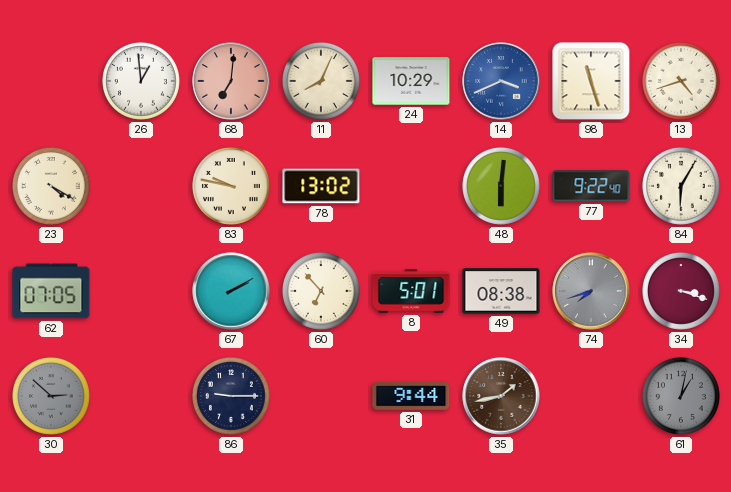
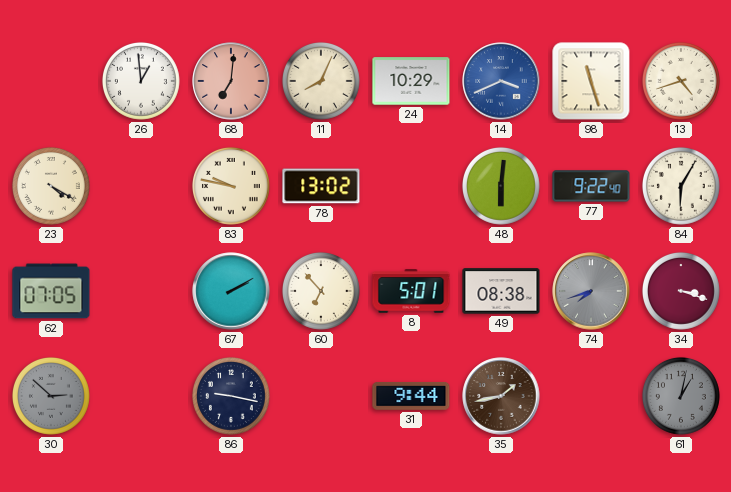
86: 9:15 -> 9:17 (231, 396)
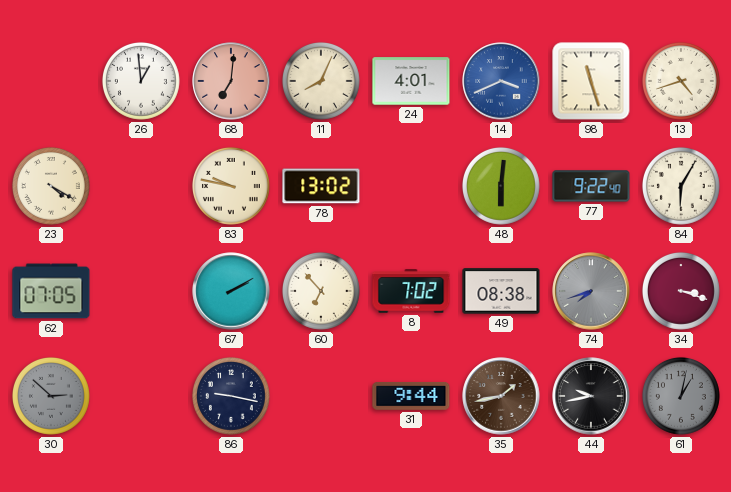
24: 10:29 -> 4:01 (411, 81)
8: 5:01 -> 7:02 (411, 291)
44: none -> 9:43 (591, 396)
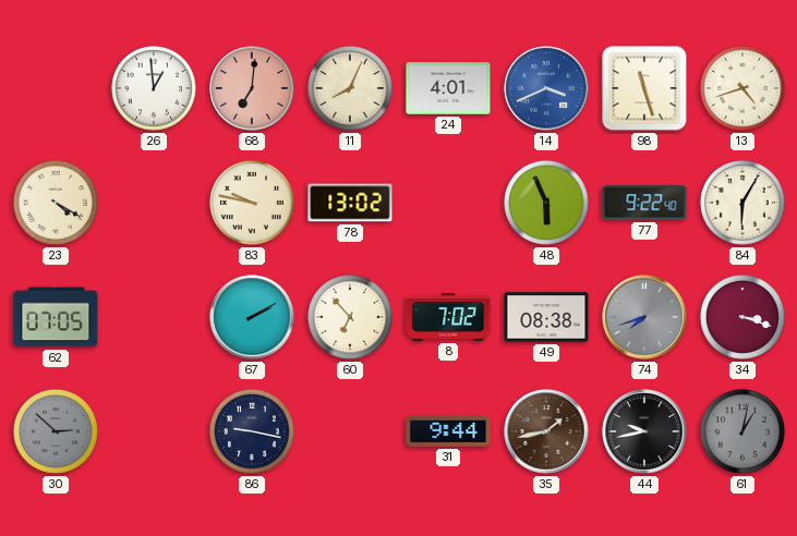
48: 6:01 -> 5:56 (546, 203)
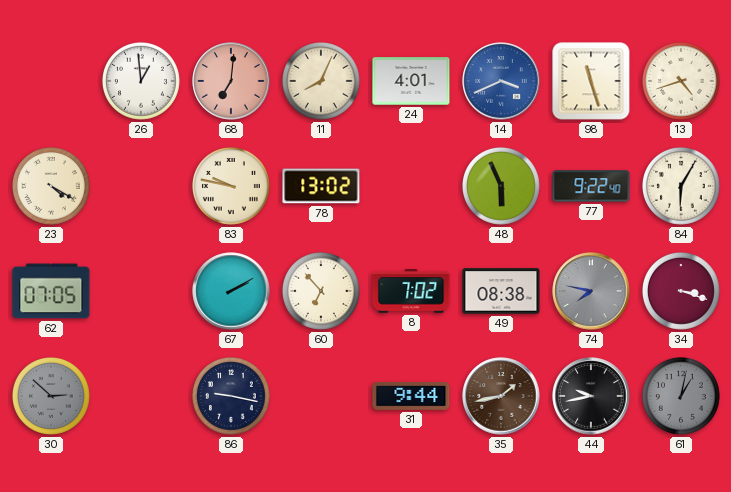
74: 7:42 -> 7:47 (591, 291)
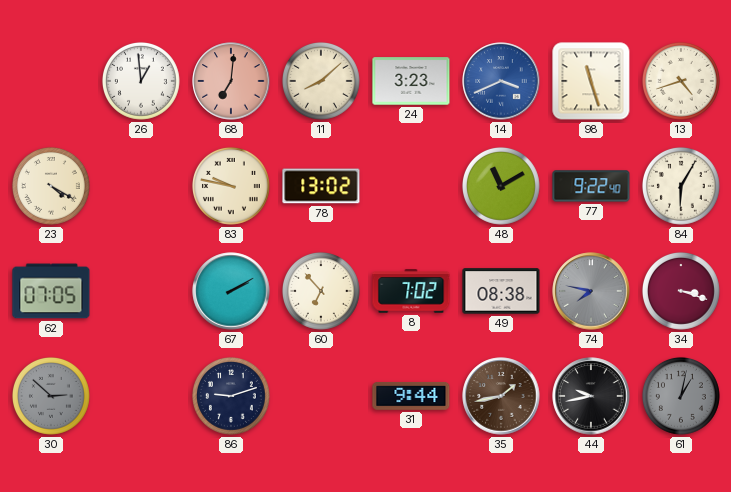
11: 8:04 -> 8:08 (321, 81)
24: 4:01 -> 3:23 (411, 81)
48: 5:56 -> 11:10 (501, 186)
86: 9:17 -> 9:12 (231, 396)
